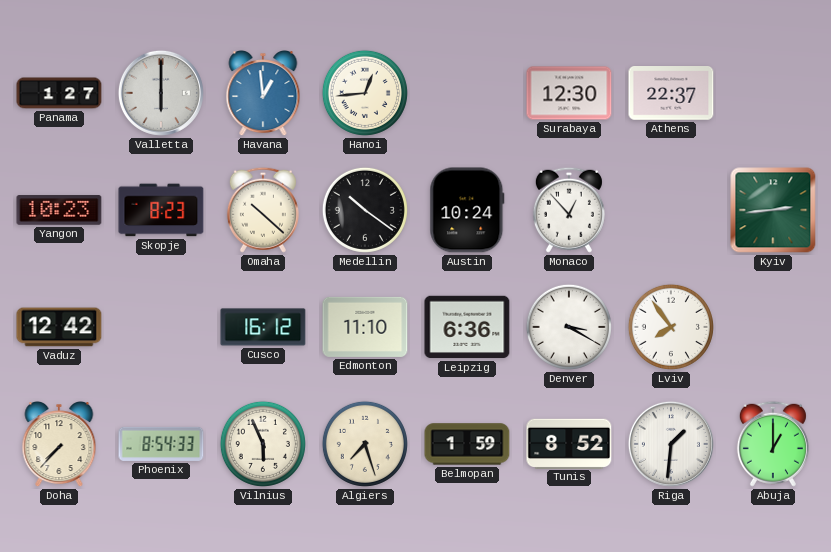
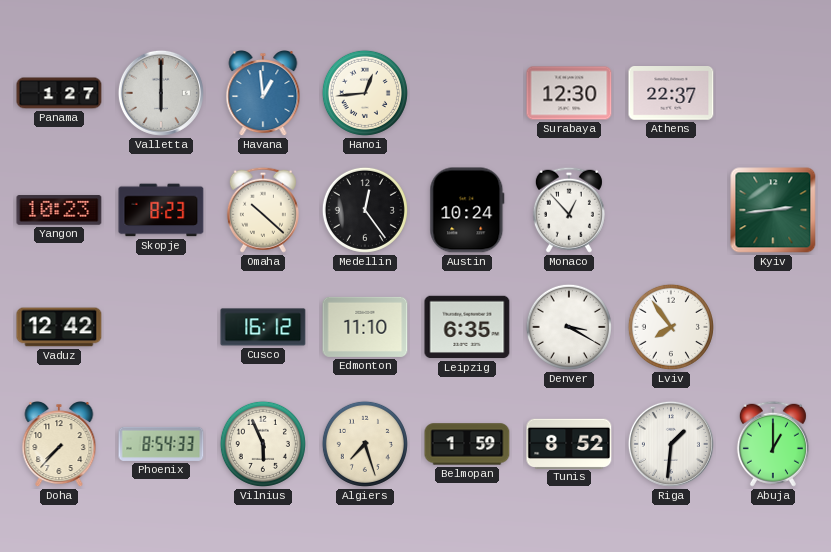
Medellin: 10:21 -> 12:24 (365, 210)
Leipzig: 6:36 -> 6:35 (467, 327)
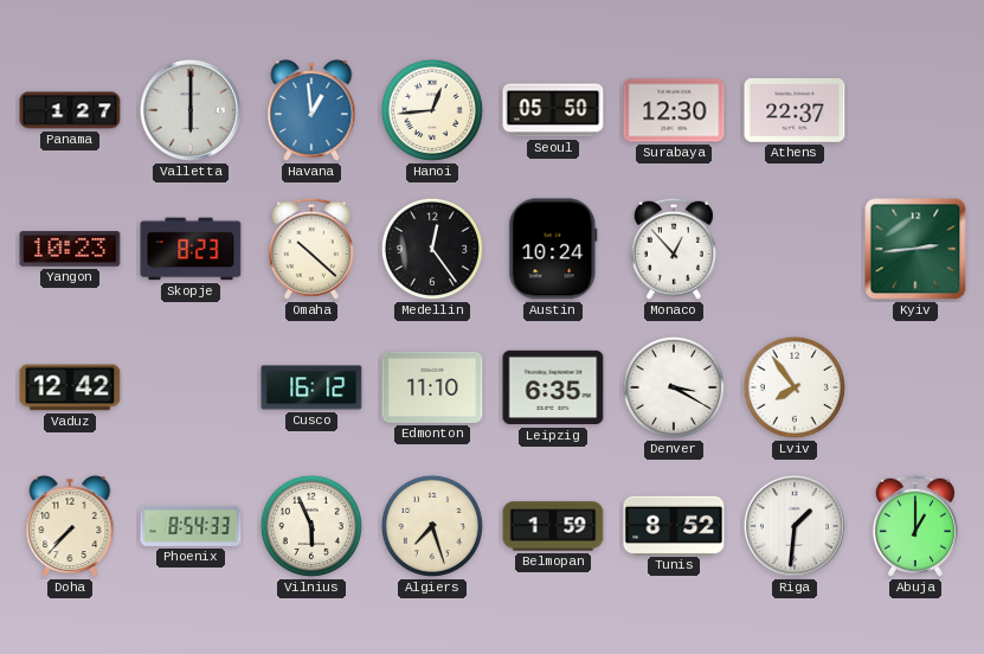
Seoul: none -> 05:50 (553, 110)
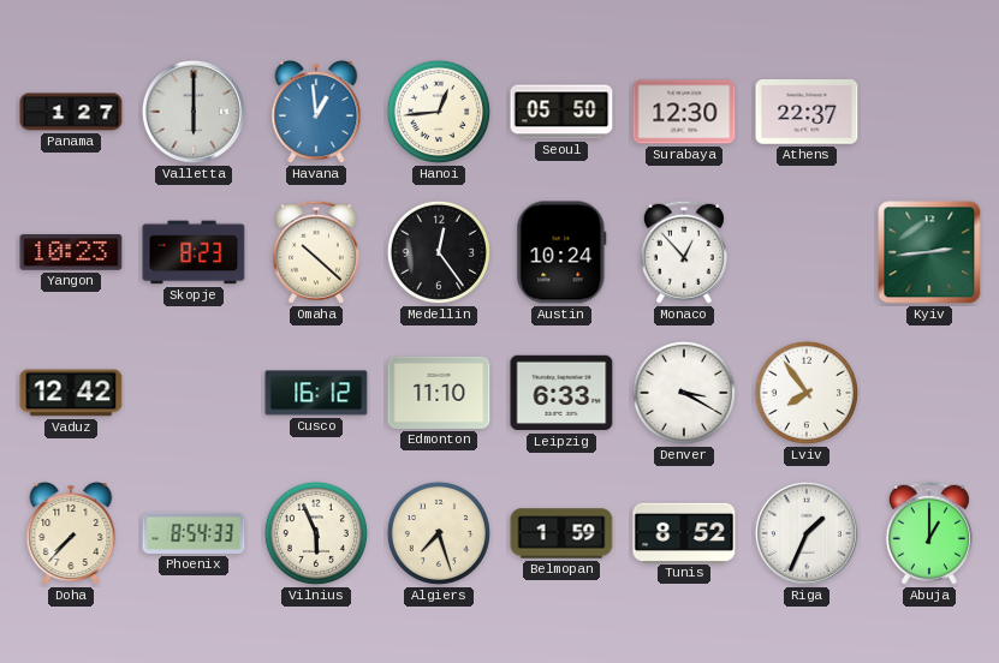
Leipzig: 6:35 -> 6:33 (561, 393)
Riga: 1:31 -> 1:34 (807, 533)
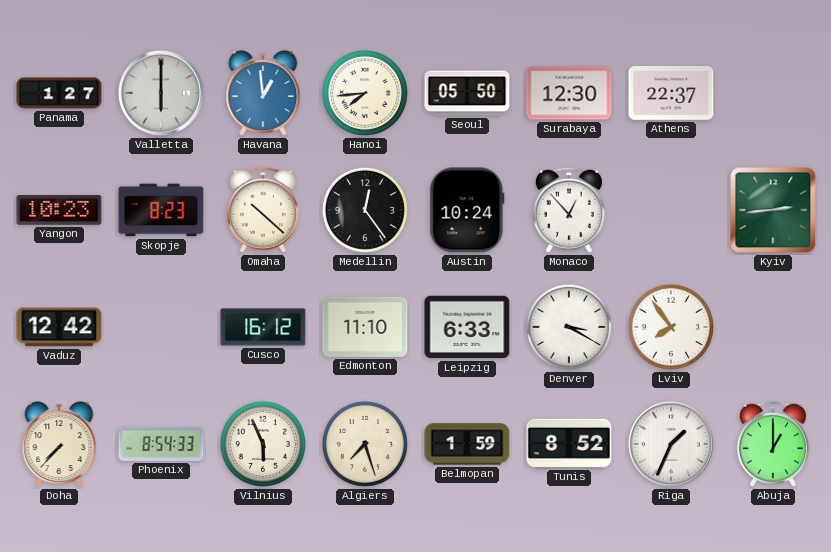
Hanoi: 12:44 -> 7:44 (365, 93)
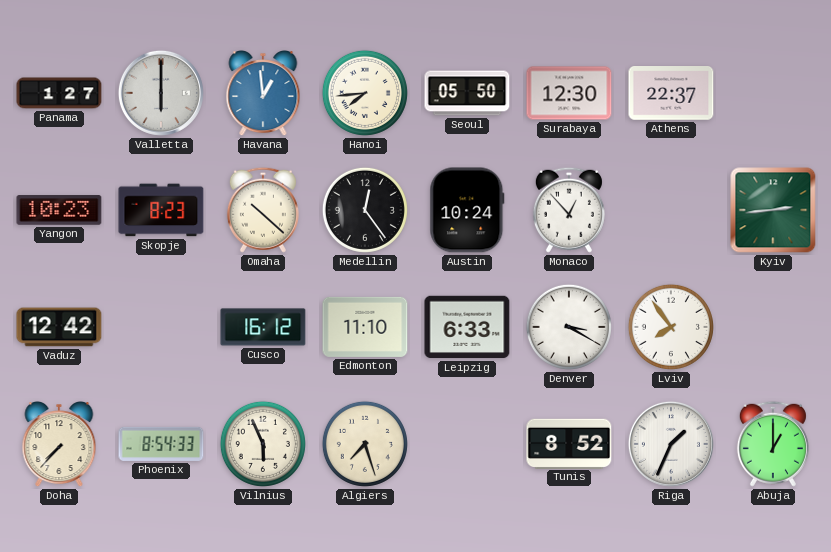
Belmopan: 1:59 -> none (467, 444)
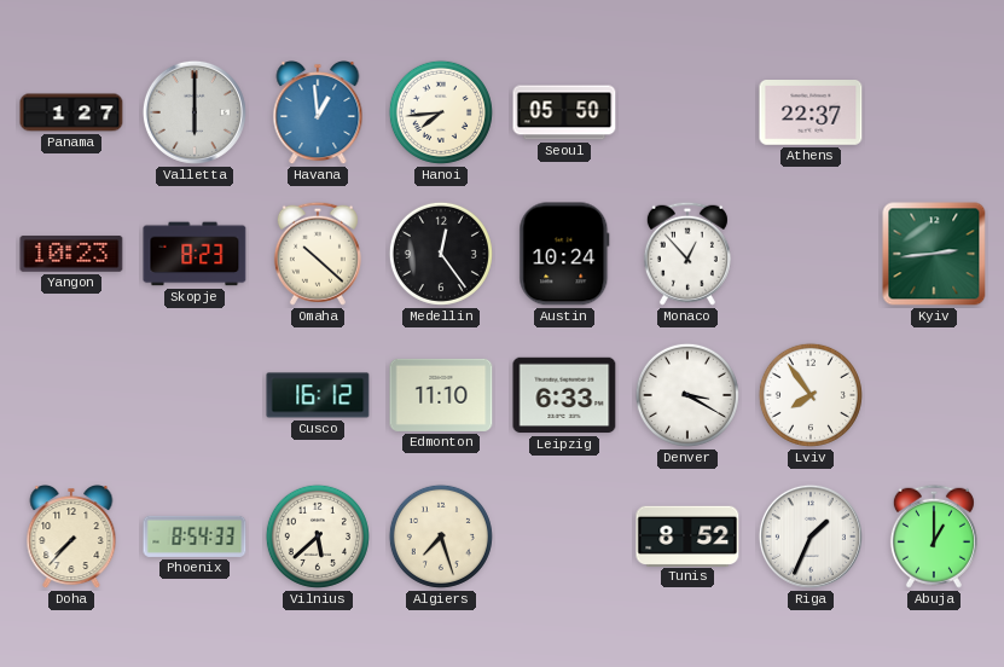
Surabaya: 12:30 -> none (569, 93)
Vaduz: 12:42 -> none (59, 327)
Vilnius: 5:56 -> 5:38 (318, 536)
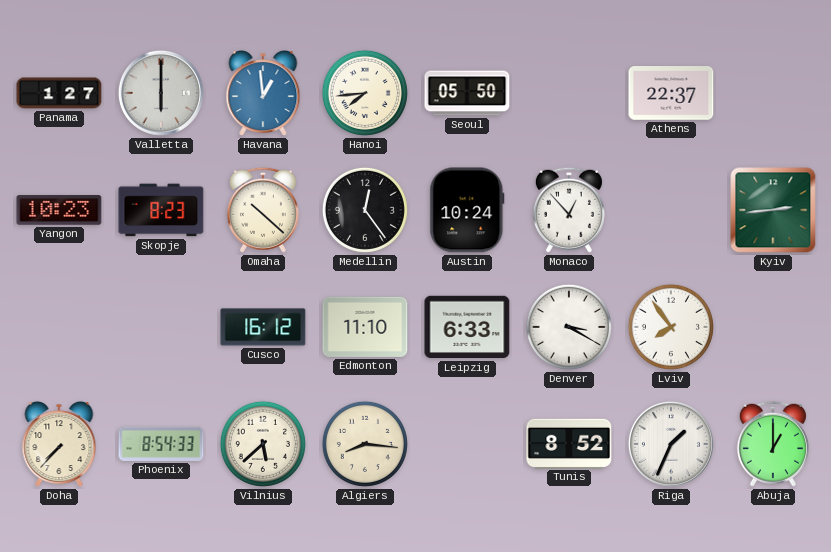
Algiers: 7:27 -> 8:16 (365, 444)
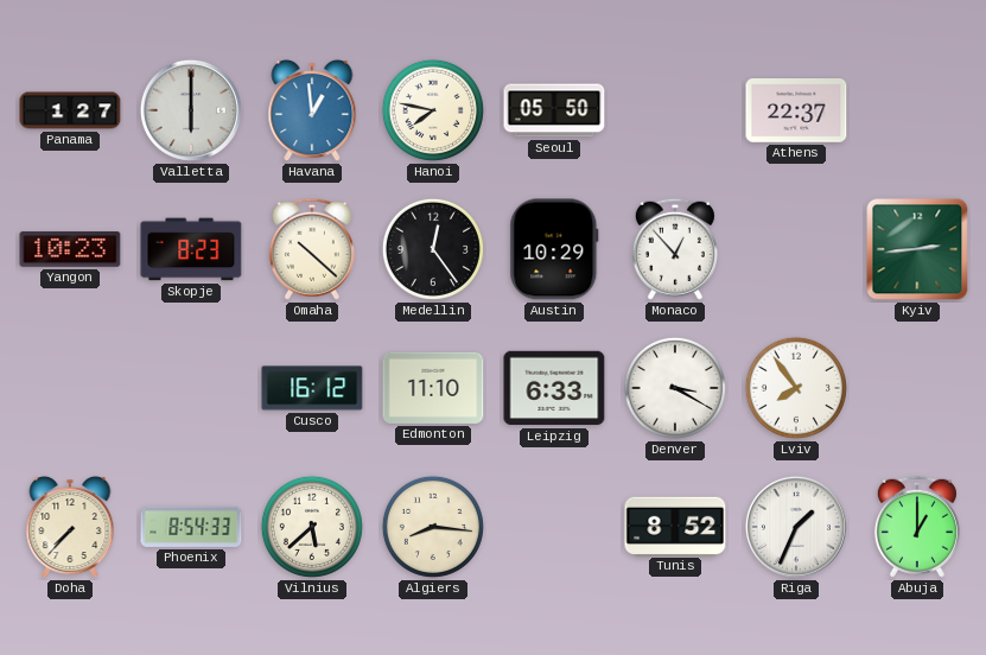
Hanoi: 7:44 -> 7:47 (433, 110)
Austin: 10:24 -> 10:29 (554, 249)
